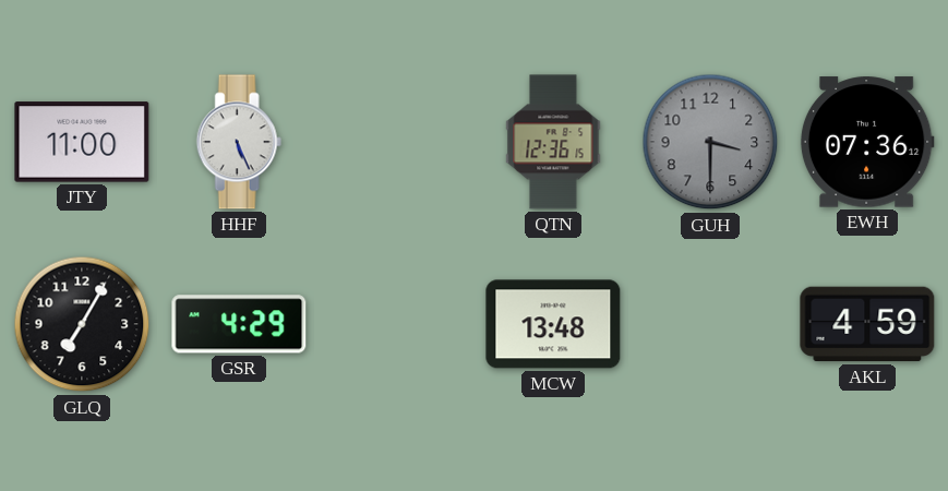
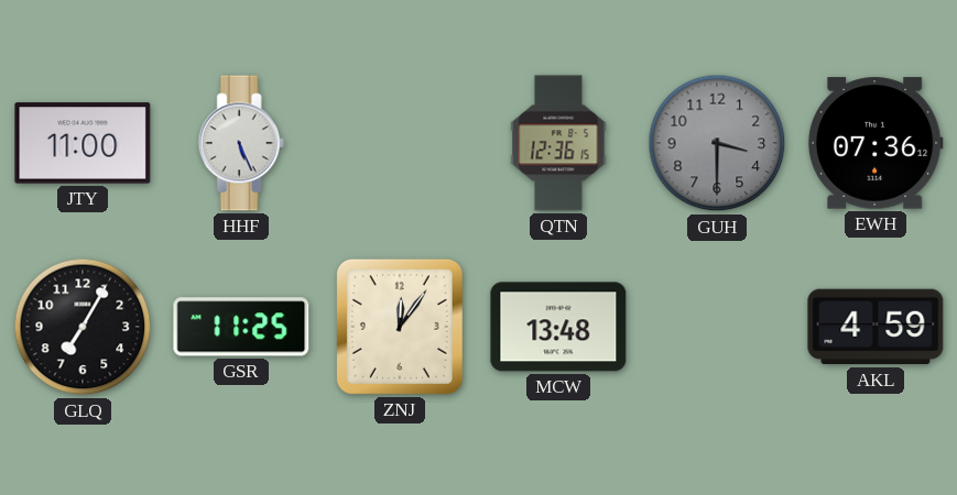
GSR: 4:29 -> 11:25 (241, 327)
ZNJ: none -> 12:06 (400, 327)
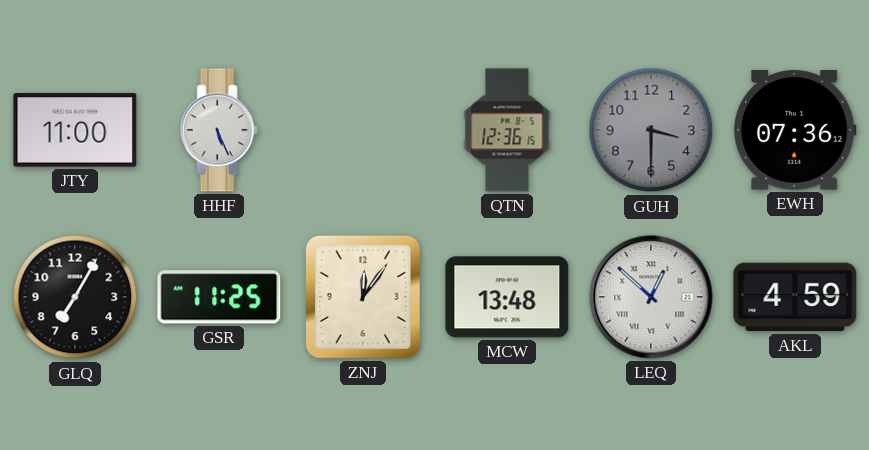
LEQ: none -> 12:52 (651, 297)
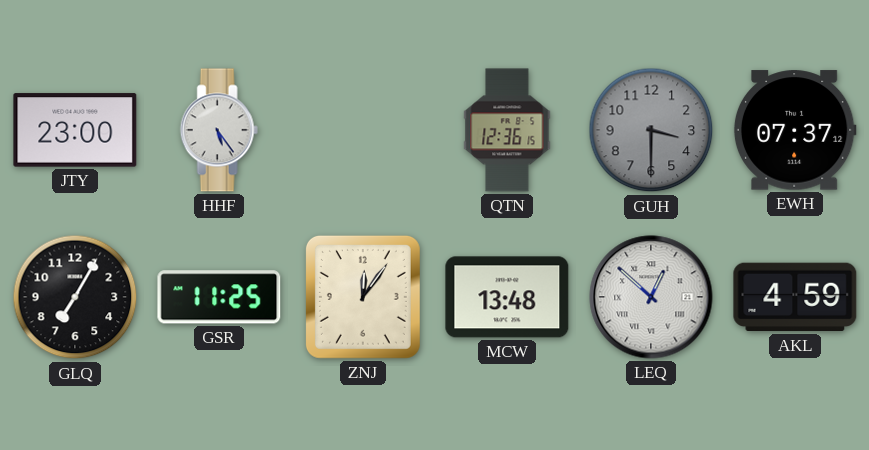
JTY: 11:00 -> 23:00 (75, 130)
HHF: 5:26 -> 5:24 (219, 130)
EWH: 07:36 -> 07:37 (795, 130)
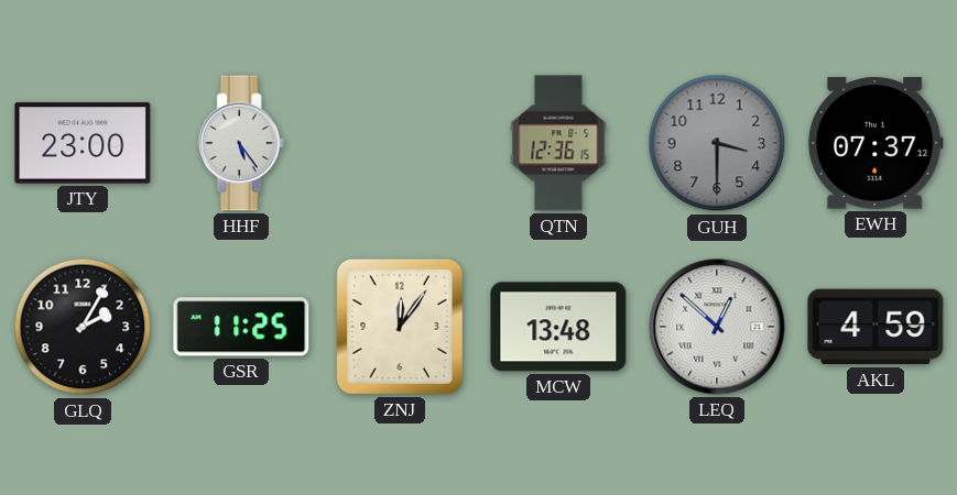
GLQ: 7:05 -> 2:05 (83, 327)
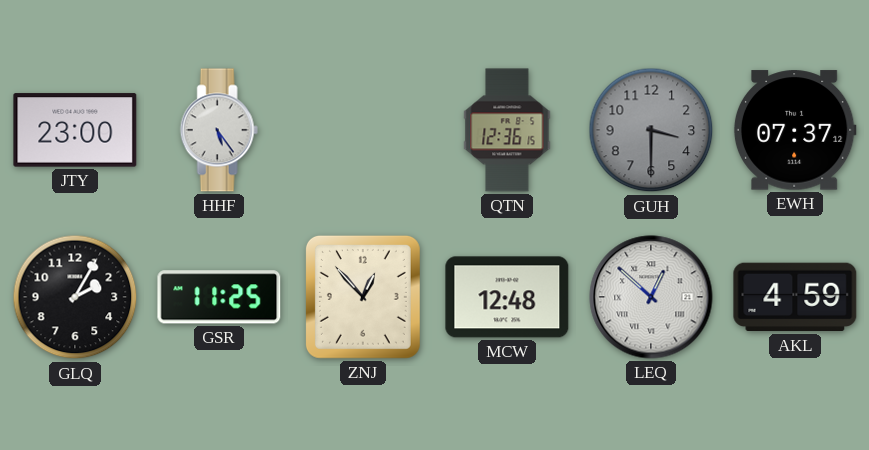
ZNJ: 12:06 -> 12:53 (363, 297)
MCW: 13:48 -> 12:48 (507, 297)
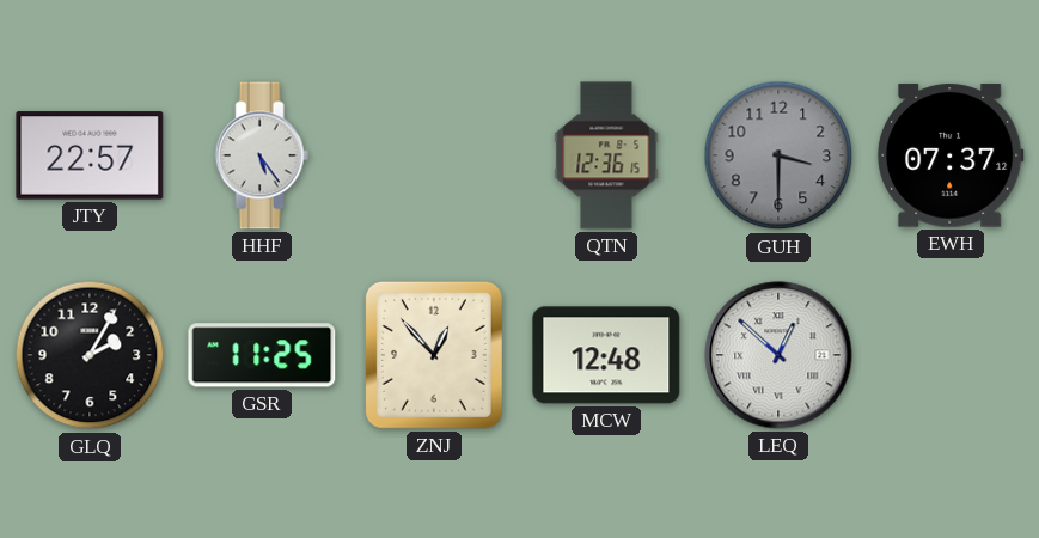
JTY: 23:00 -> 22:57 (90, 155)
AKL: 4:59 -> none (795, 297)
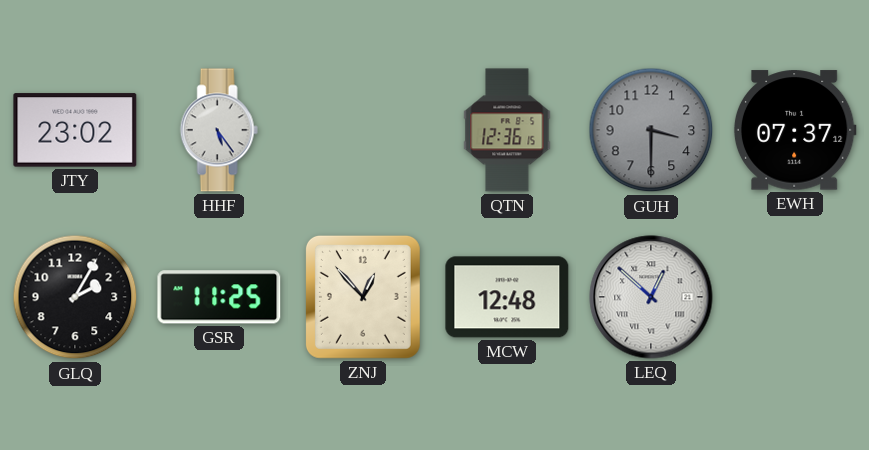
JTY: 22:57 -> 23:02 (75, 130)
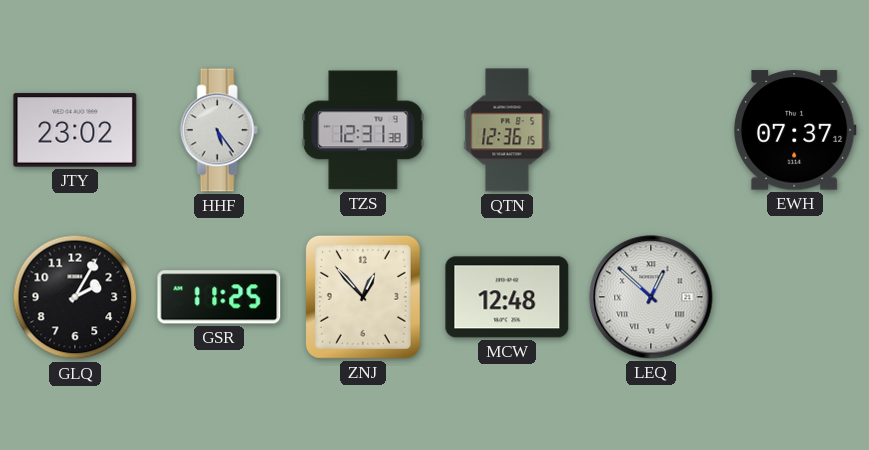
TZS: none -> 12:31 (363, 130)
GUH: 3:30 -> none (651, 130)
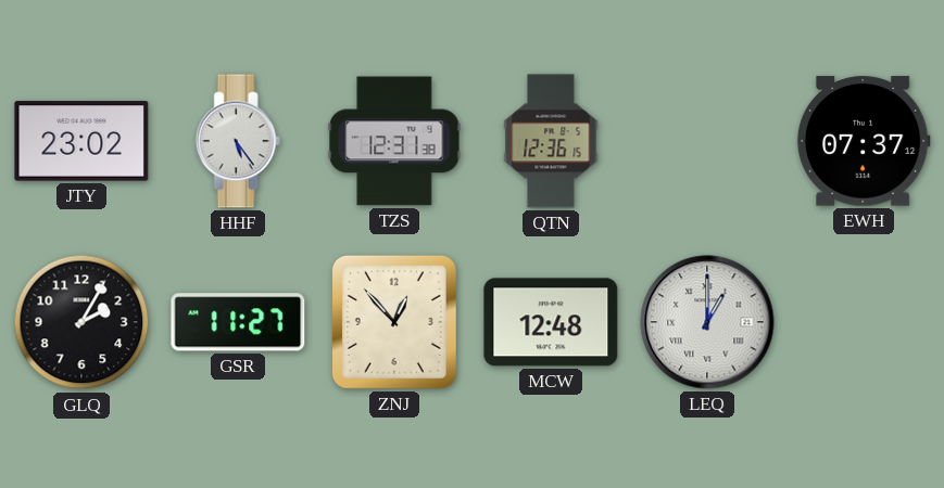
GSR: 11:25 -> 11:27 (238, 322)
LEQ: 12:52 -> 1:00 (707, 322)
